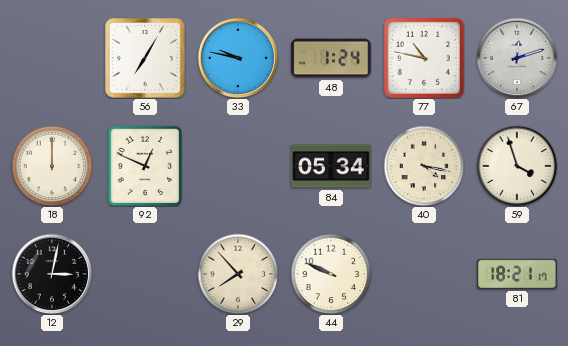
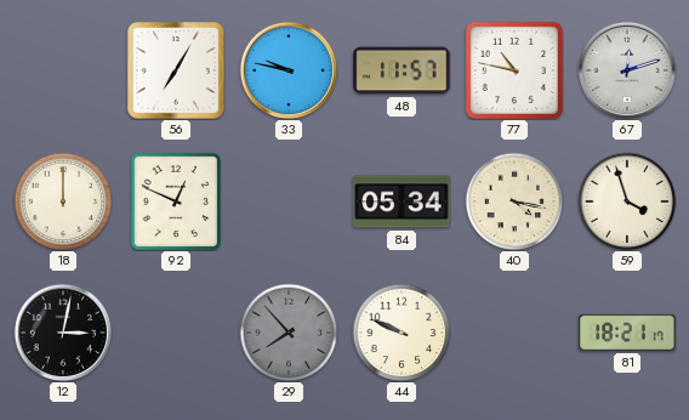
48: 1:24 -> 11:57 (402, 70)
29 dial: cream -> grey (289, 333)
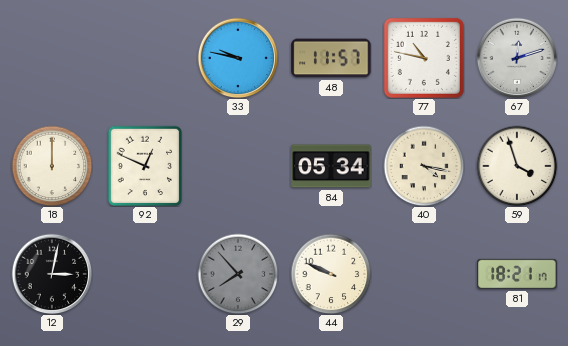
56: 7:05 -> none (177, 72)
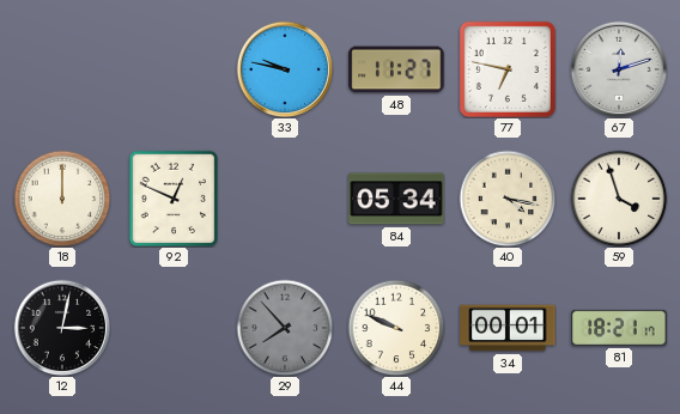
48: 11:57 -> 11:27 (396, 69)
77: 10:47 -> 6:47 (508, 69)
34: none -> 00:01 (508, 328)
